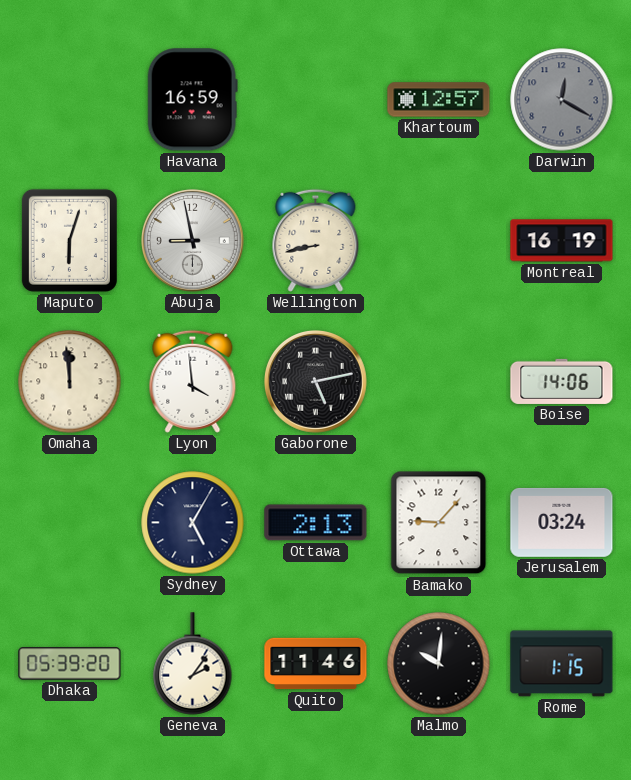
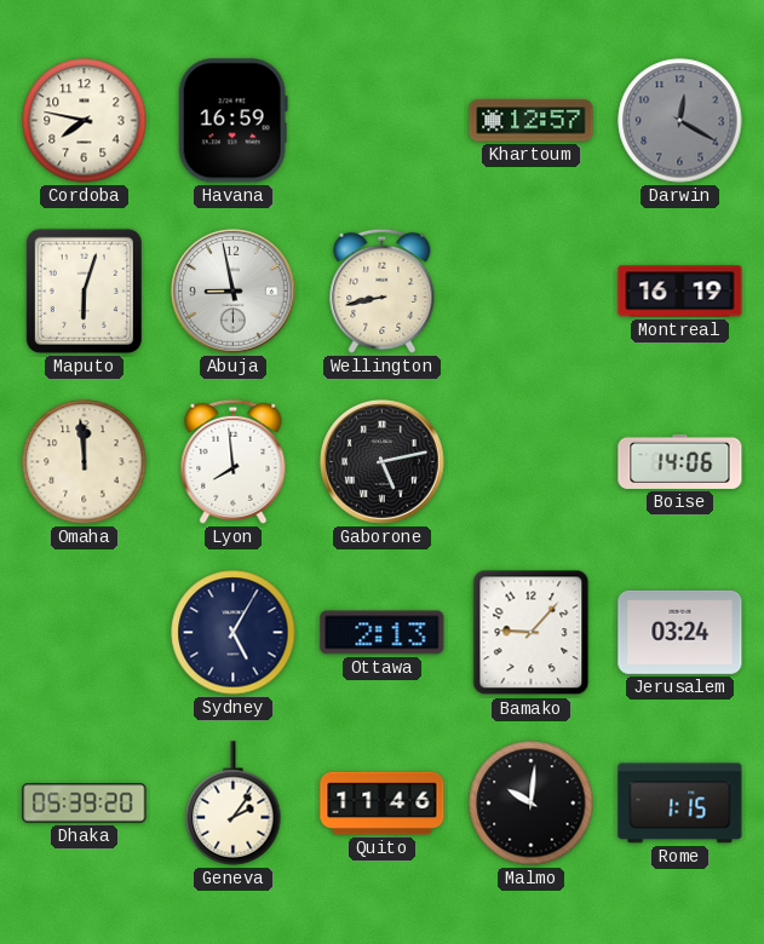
Cordoba: none -> 7:47 (85, 121)
Lyon: 3:59 -> 7:59 (234, 461)
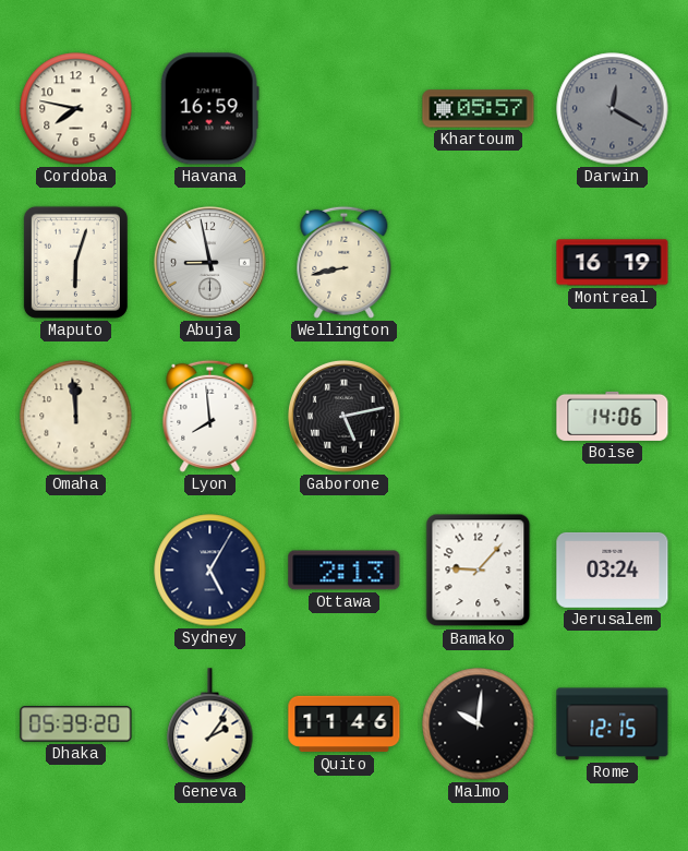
Khartoum: 12:57 -> 05:57 (479, 109)
Rome: 1:15 -> 12:15 (613, 724)
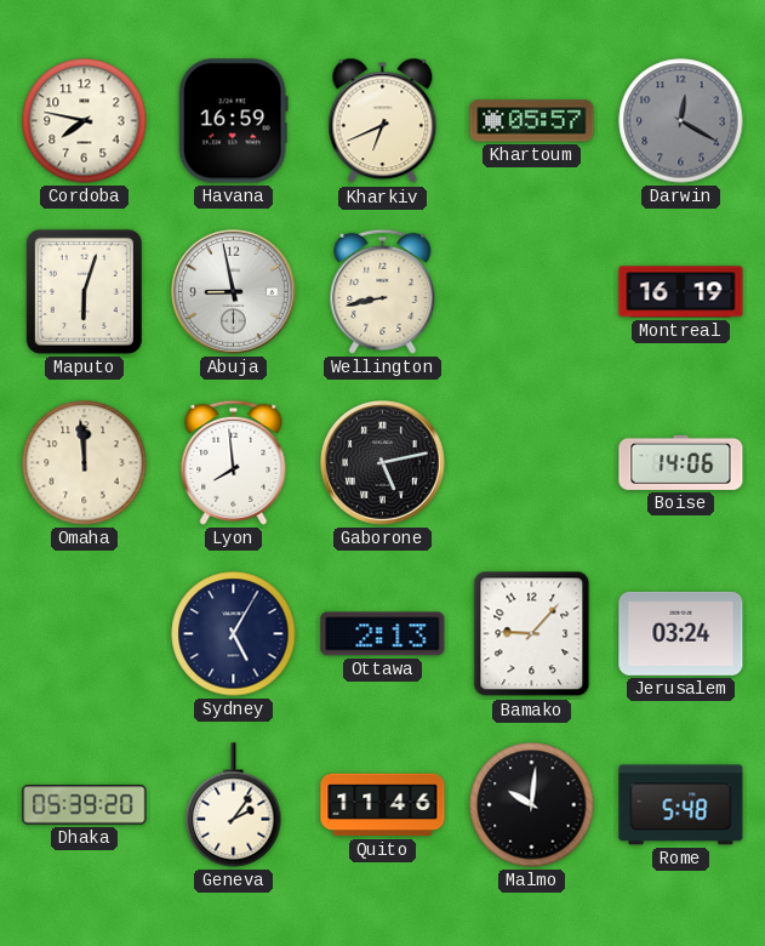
Kharkiv: none -> 6:41 (383, 121)
Rome: 12:15 -> 5:48 (681, 805)
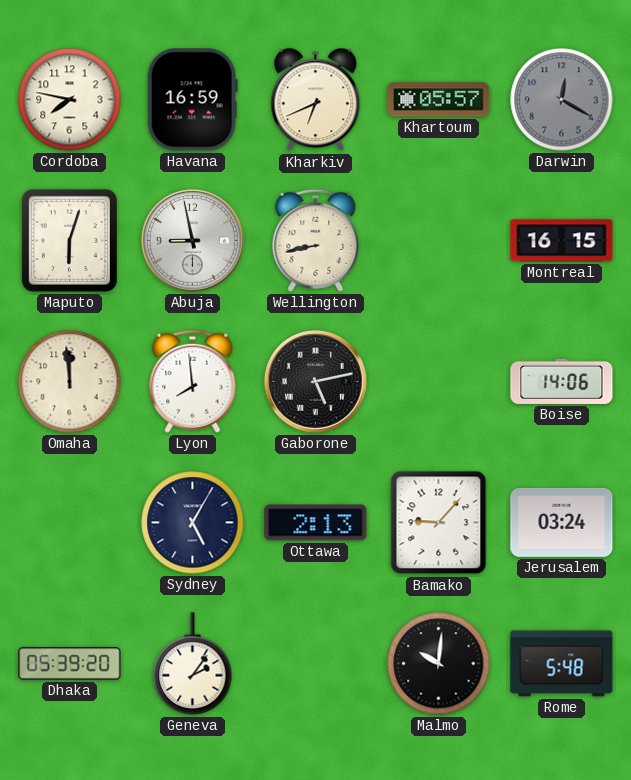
Montreal: 16:19 -> 16:15 (562, 241)
Quito: 11:46 -> none (383, 805)
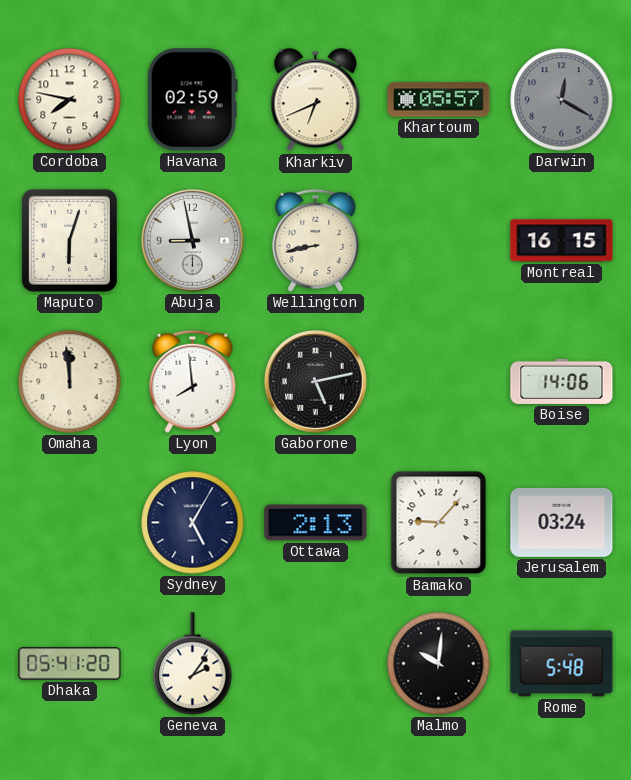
Havana: 16:59 -> 02:59 (192, 100)
Dhaka: 05:39 -> 05:41 (70, 664)
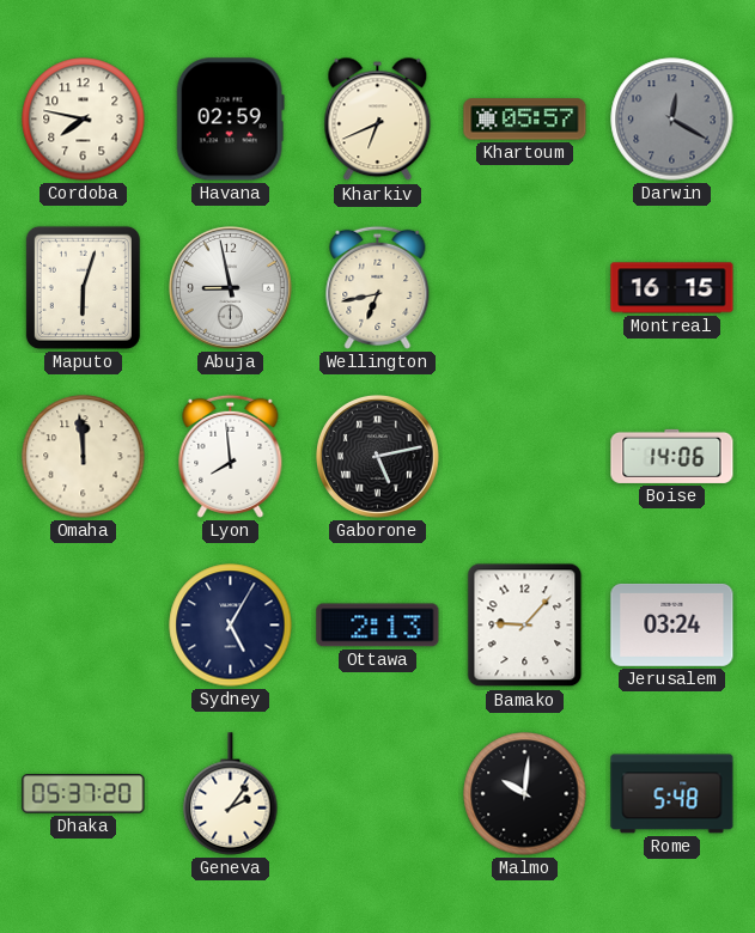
Wellington: 8:43 -> 6:43 (378, 287)
Dhaka: 05:41 -> 05:37 (84, 794)
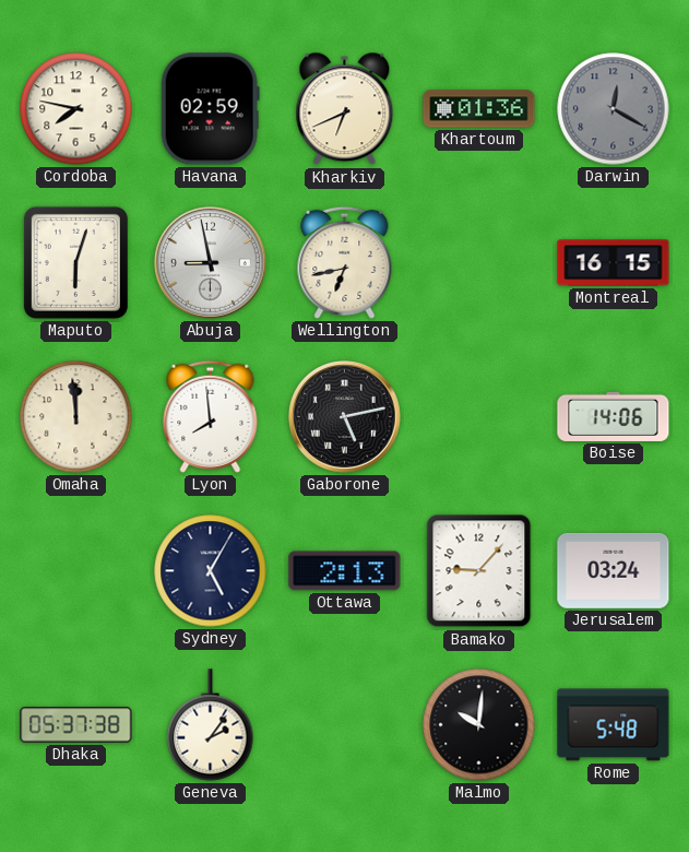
Khartoum: 05:57 -> 01:36 (479, 109)
Dhaka: 05:37:20 -> 05:37:38 (76, 725)
